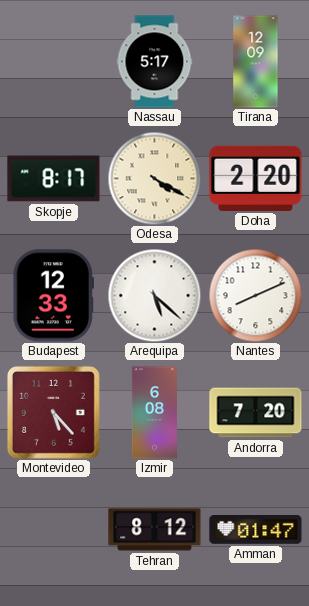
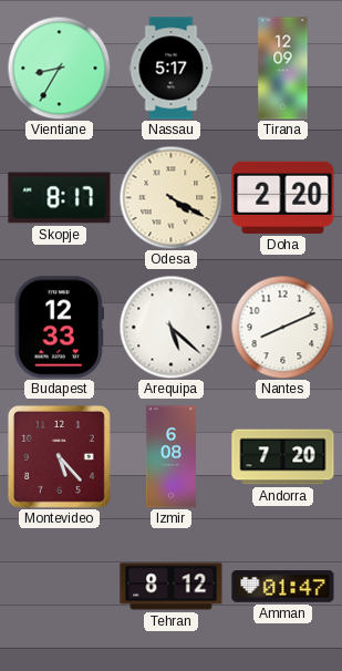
Vientiane: none -> 8:35 (59, 68)
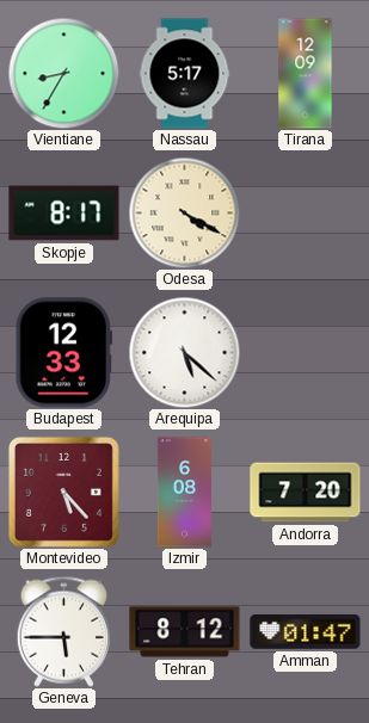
Doha: 2:20 -> none (283, 197)
Nantes: 8:11 -> none (282, 327)
Geneva: none -> 5:45 (63, 631)
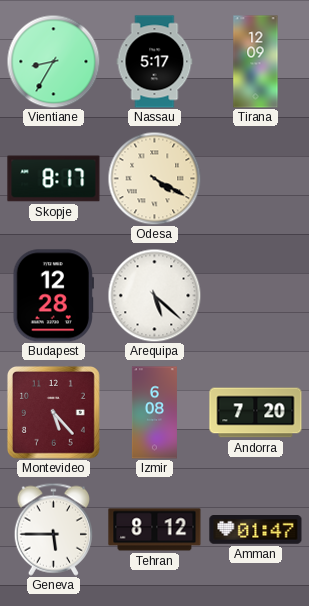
Budapest: 12:33 -> 12:28 (53, 296)
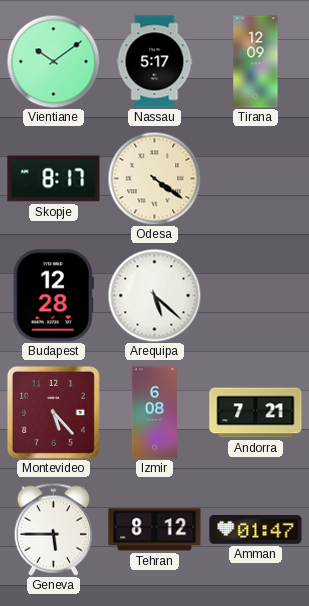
Vientiane: 8:35 -> 10:09 (53, 61)
Odesa: 4:20 -> 4:21 (154, 178)
Andorra: 7:20 -> 7:21 (256, 413)
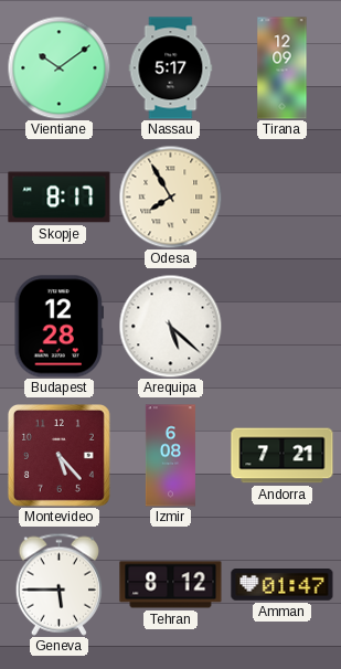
Odesa: 4:21 -> 7:55 (170, 197)
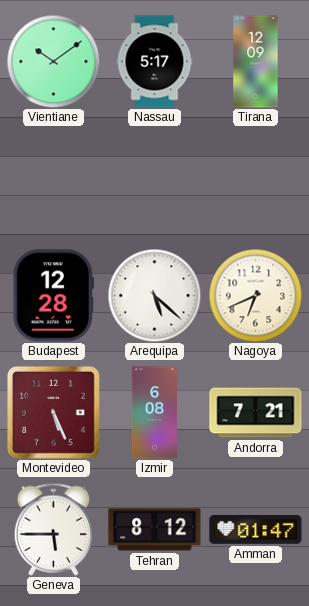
Skopje: 8:17 -> none (60, 198)
Odesa: 7:55 -> none (170, 197)
Nagoya: none -> 6:41 (255, 295)
Montevideo: 5:23 -> 5:26 (53, 412)
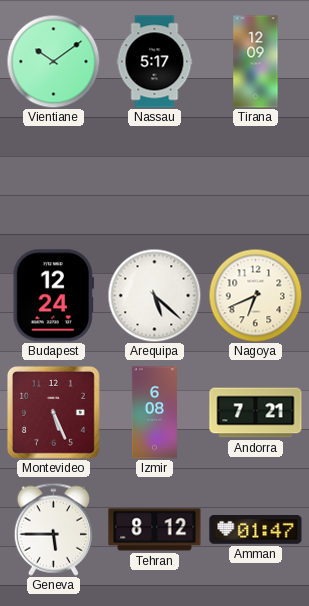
Budapest: 12:28 -> 12:24 (53, 296)
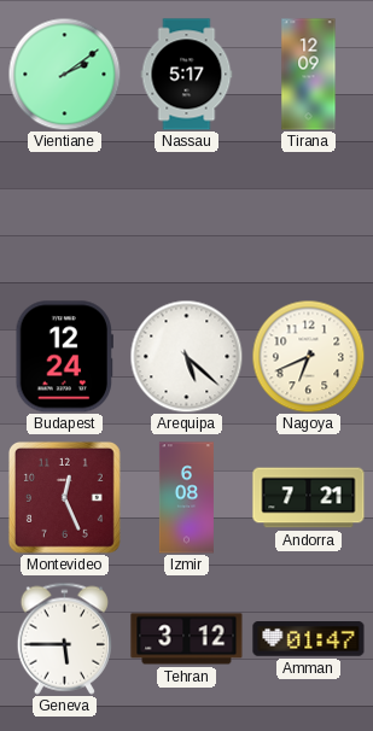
Vientiane: 10:09 -> 2:09 (64, 74)
Montevideo: 5:26 -> 12:26 (64, 497)
Tehran: 8:12 -> 3:12 (187, 639)
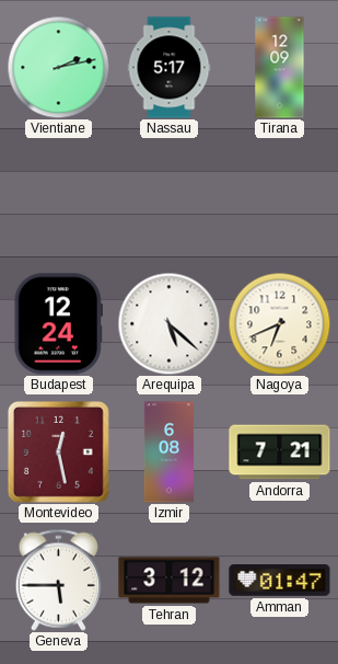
Vientiane: 2:09 -> 2:13 (58, 67)
Montevideo: 12:26 -> 12:28 (58, 451)
